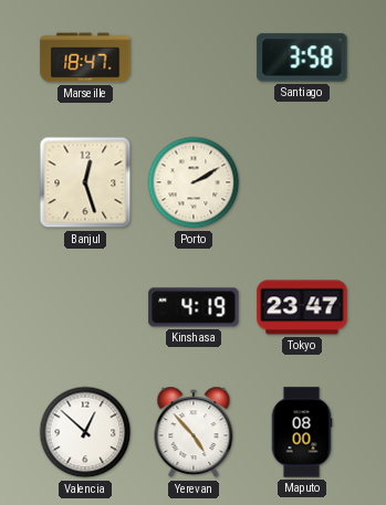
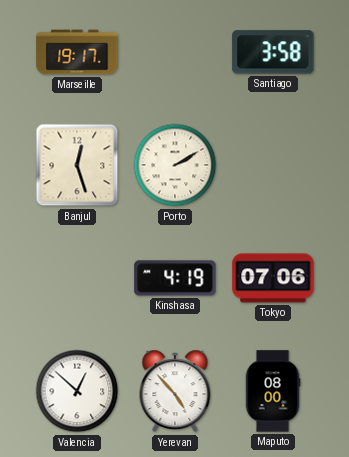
Marseille: 18:47 -> 19:17 (77, 52)
Tokyo: 23:47 -> 07:06 (273, 278)
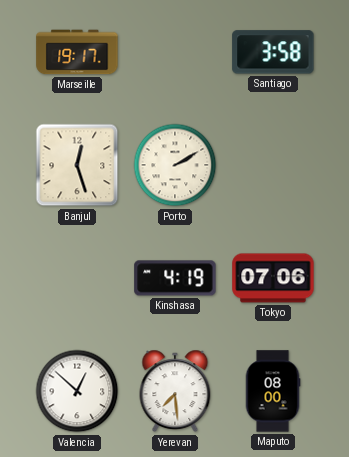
Yerevan: 4:53 -> 7:29 (175, 391)
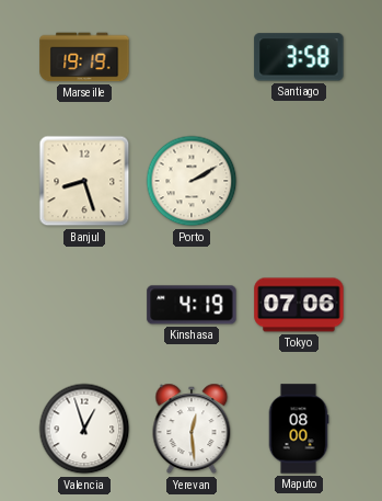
Marseille: 19:17 -> 19:19 (84, 57)
Banjul: 12:27 -> 8:27 (84, 181)
Valencia: 12:52 -> 12:57 (84, 429)
Yerevan: 7:29 -> 12:29 (192, 429)
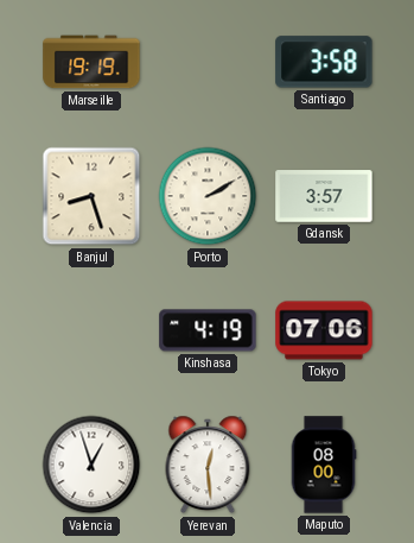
Gdansk: none -> 3:57 (324, 196)
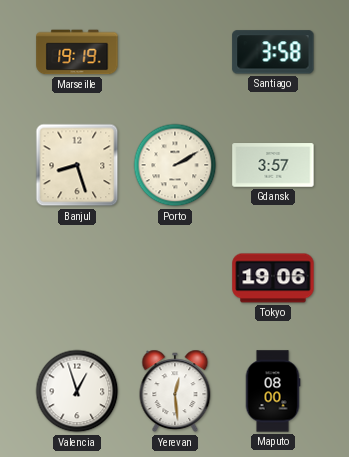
Kinshasa: 4:19 -> none (208, 330)
Tokyo: 07:06 -> 19:06 (273, 278)
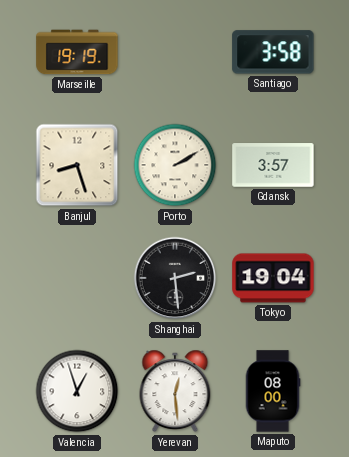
Shanghai: none -> 2:29 (175, 278)
Tokyo: 19:06 -> 19:04 (273, 278)
